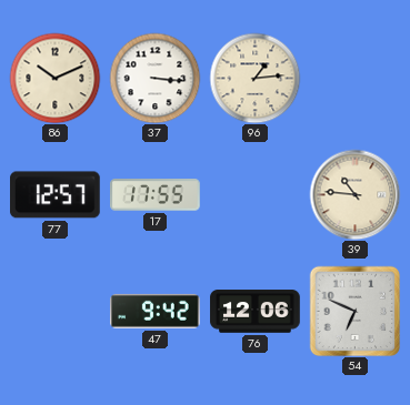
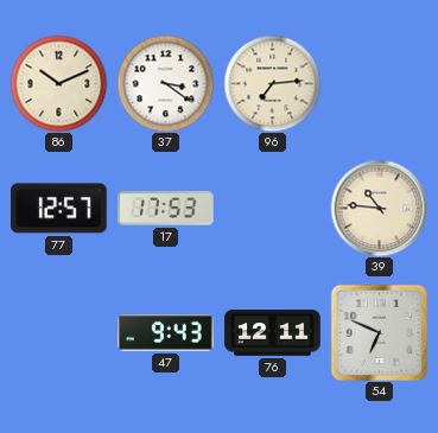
37: 3:16 -> 3:21 (165, 83)
96: 1:14 -> 7:14 (272, 83)
17: 17:55 -> 17:53 (166, 209)
47: 9:42 -> 9:43 (166, 332)
76: 12:06 -> 12:11 (273, 333)
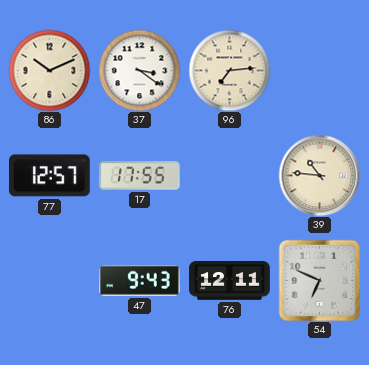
17: 17:53 -> 17:55 (140, 176)
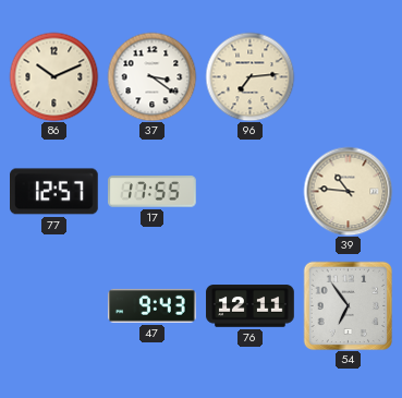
54: 6:49 -> 6:54 (348, 305)
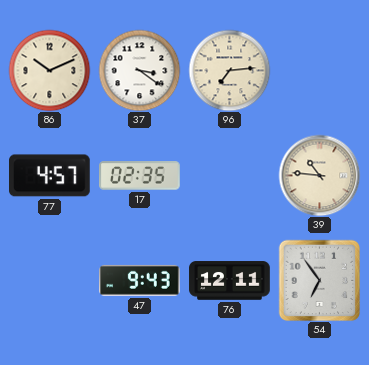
77: 12:57 -> 4:57 (50, 176)
17: 17:55 -> 02:35 (140, 176)
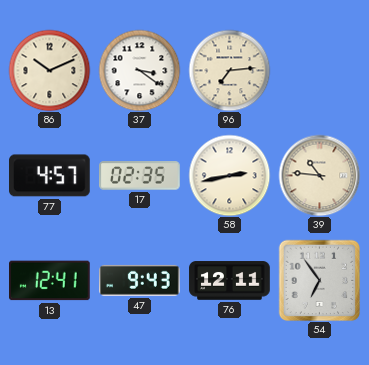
58: none -> 2:43 (229, 175)
13: none -> 12:41 (50, 281)
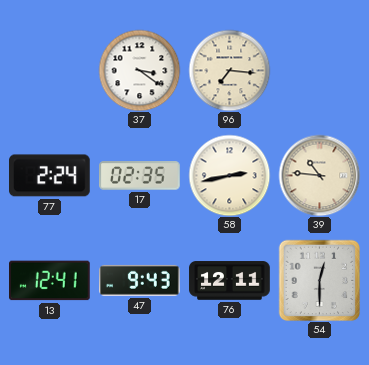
86: 10:11 -> none (49, 70)
96: 7:14 -> 7:16 (229, 70)
77: 4:57 -> 2:24 (50, 176)
54: 6:54 -> 12:30 (319, 280)
